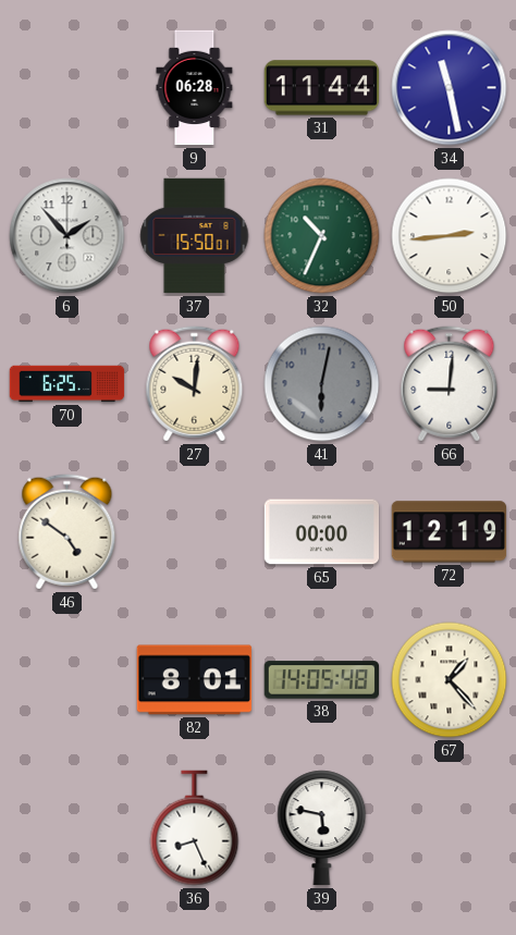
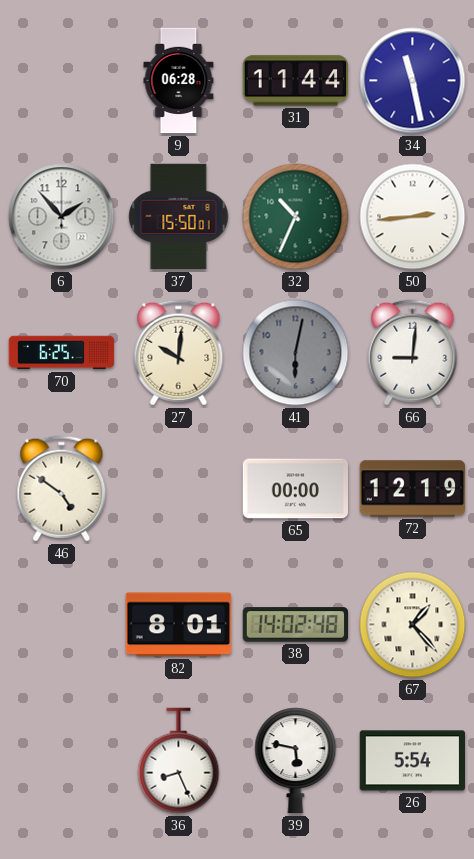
38: 14:05 -> 14:02 (296, 625)
26: none -> 5:54 (413, 761)
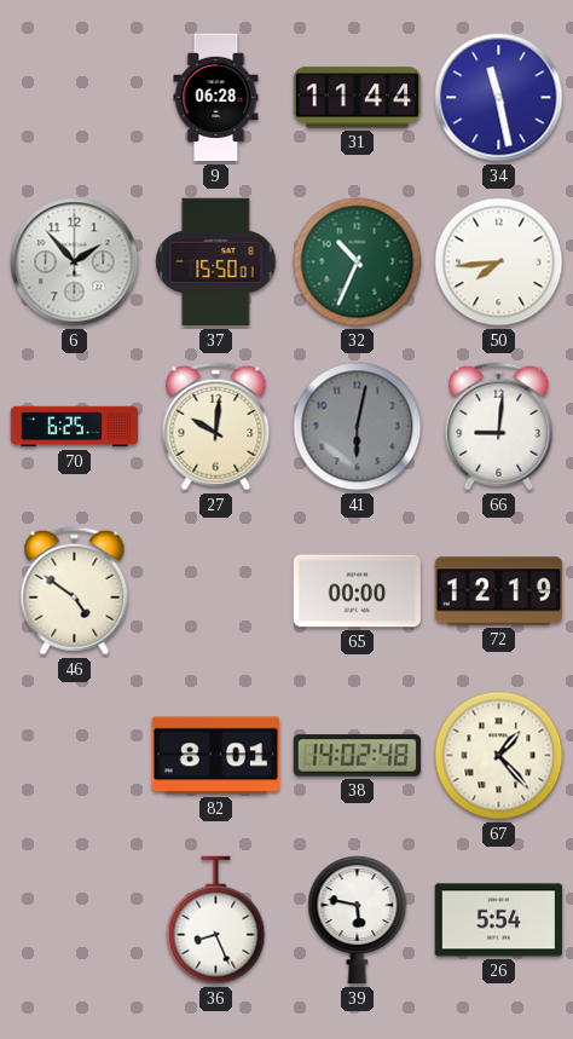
50: 2:44 -> 7:44 (499, 262)
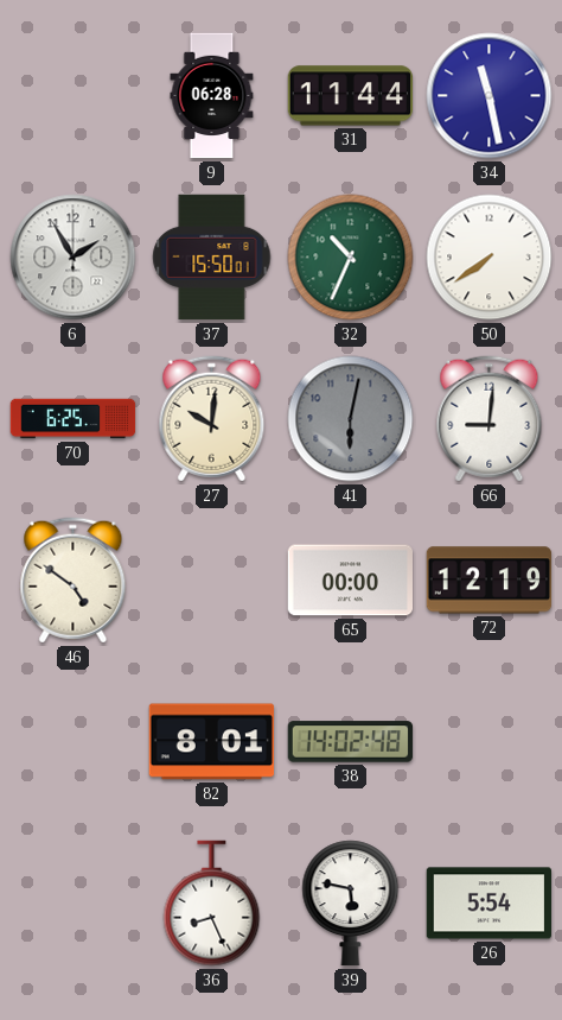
6: 1:53 -> 1:55 (74, 258)
50: 7:44 -> 7:39 (490, 258)
67: 1:23 -> none (499, 756)
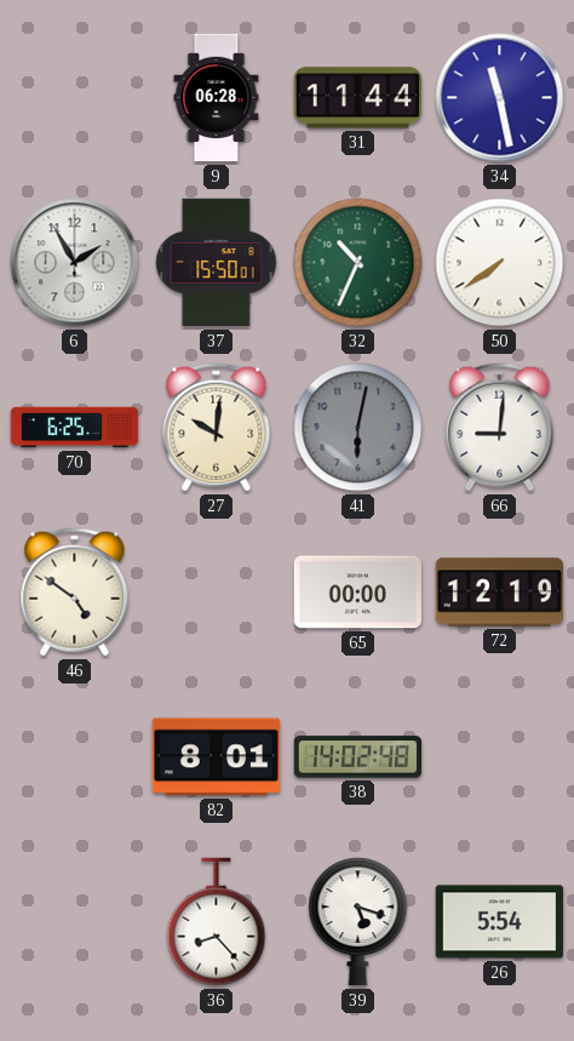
36: 8:26 -> 8:23 (217, 922)
39: 5:47 -> 5:18 (358, 922)
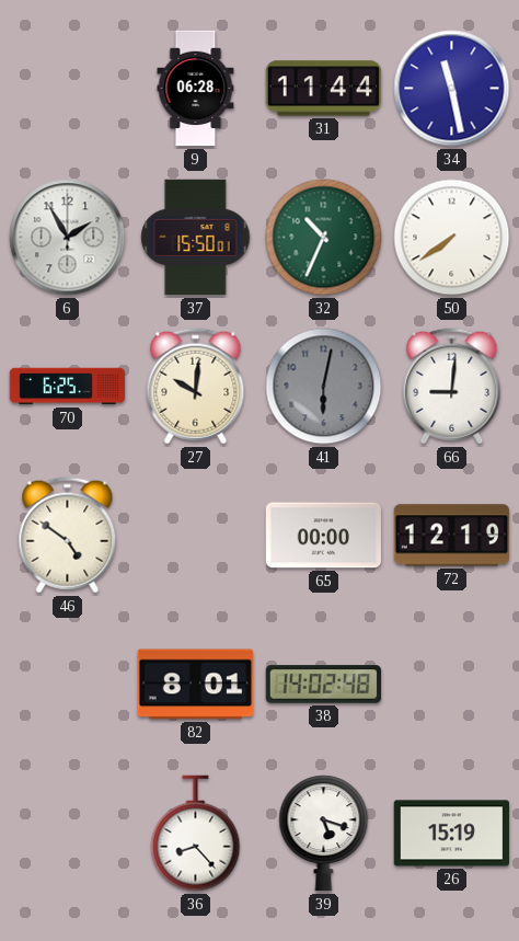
26: 5:54 -> 15:19 (452, 834)
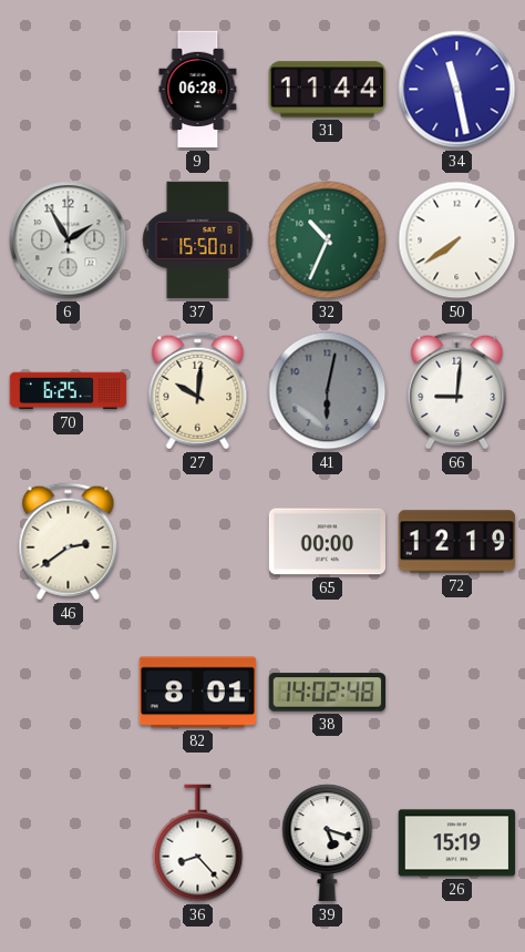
46: 4:51 -> 2:39 (69, 542)
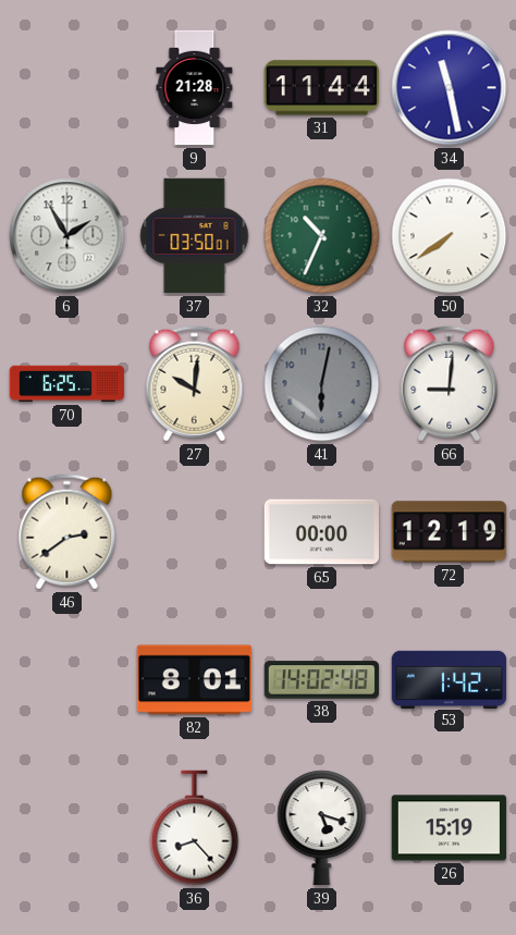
9: 06:28 -> 21:28 (195, 88)
37: 15:50 -> 03:50 (195, 236)
53: none -> 1:42 (450, 679)
